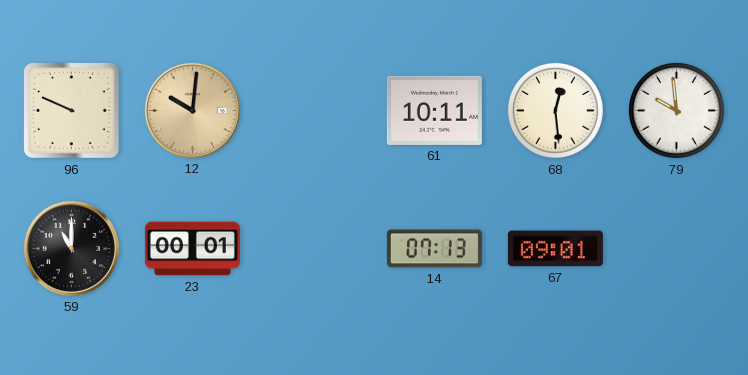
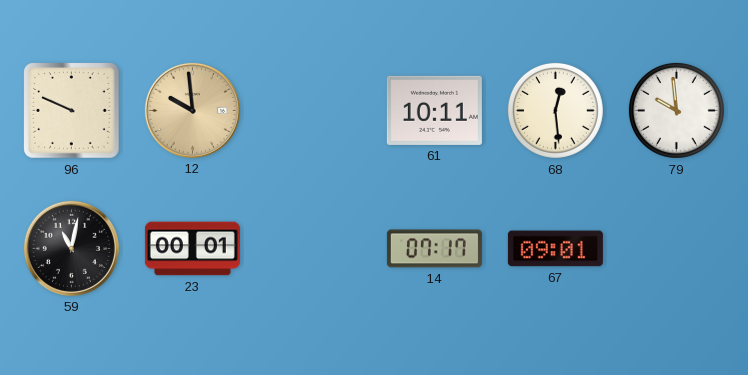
12: 10:01 -> 9:59 (192, 110)
59: 11:00 -> 11:02 (71, 248)
14: 07:13 -> 07:17 (434, 249)
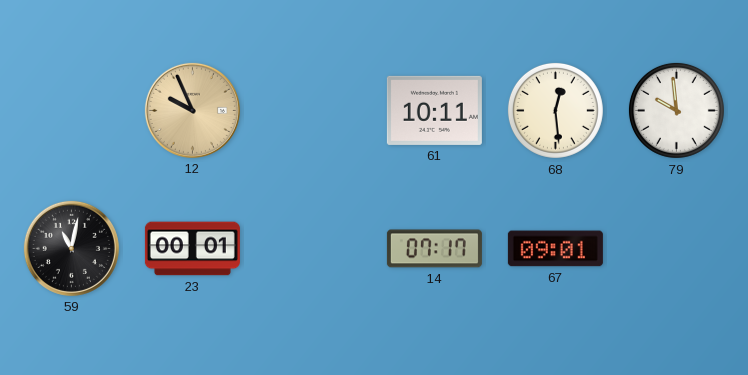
96: 9:49 -> none (72, 111)
12: 9:59 -> 9:56 (192, 110)
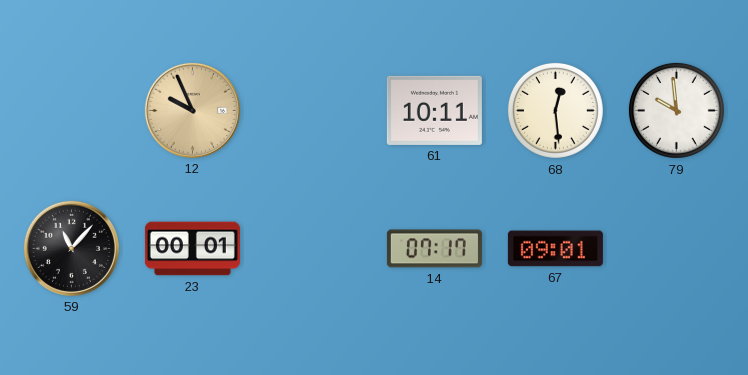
59: 11:02 -> 11:07 (71, 248)
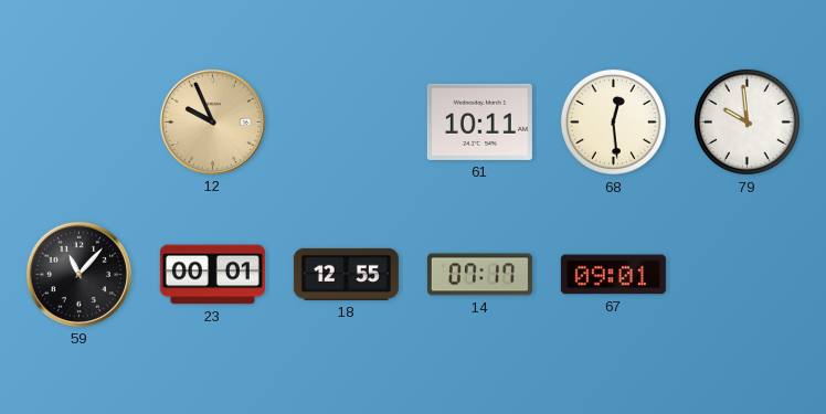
18: none -> 12:55 (346, 274)
